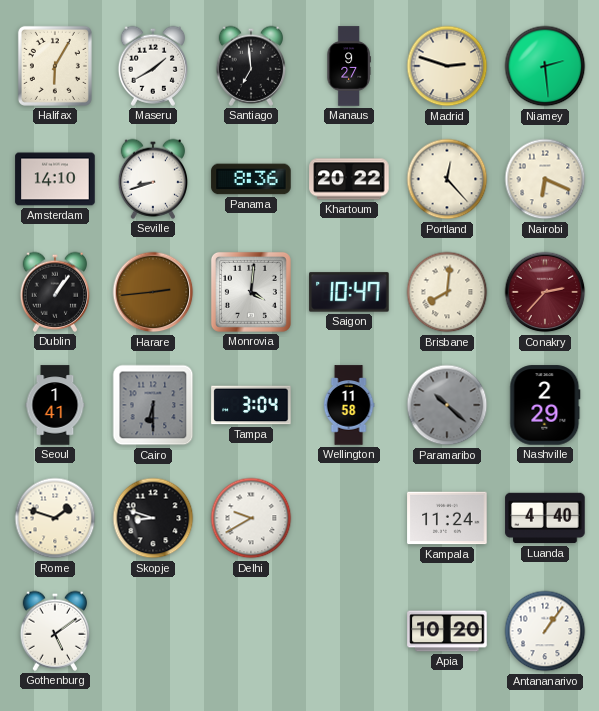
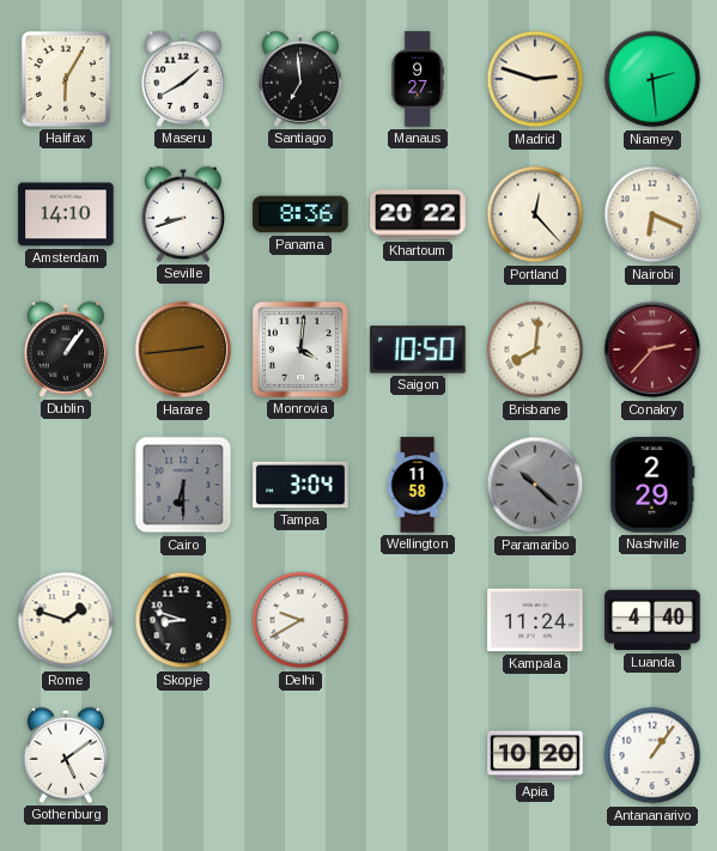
Saigon: 10:47 -> 10:50 (418, 349)
Seoul: 1:41 -> none (55, 405)
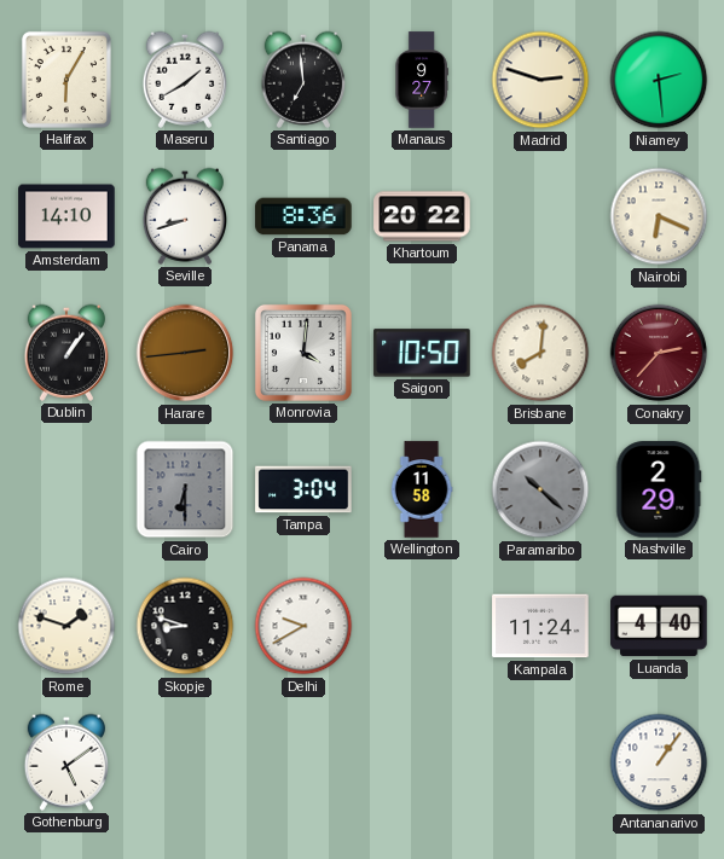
Portland: 12:23 -> none (535, 214)
Apia: 10:20 -> none (535, 755)
